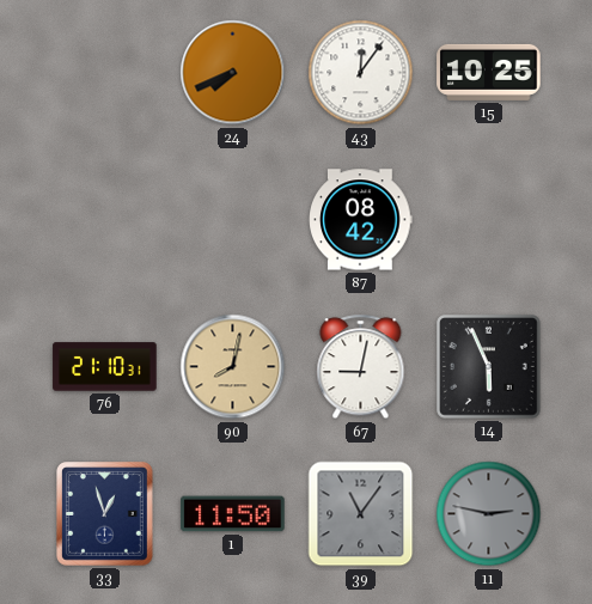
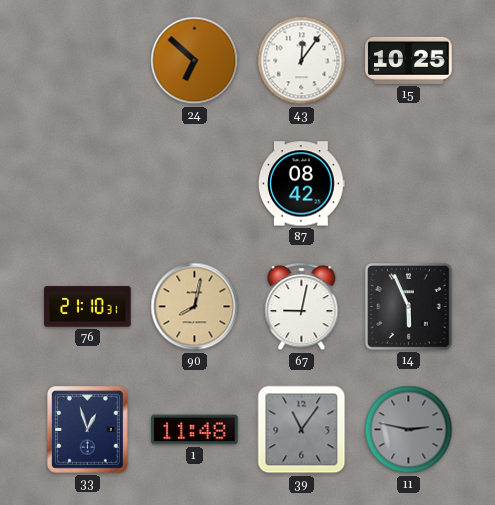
24: 7:41 -> 6:52 (195, 61)
1: 11:50 -> 11:48 (195, 430)
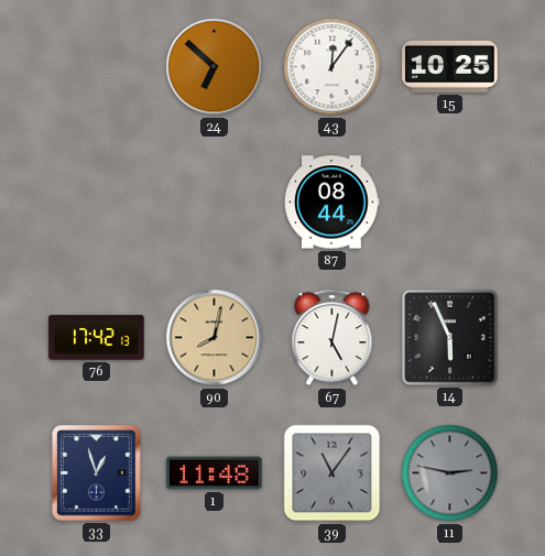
87: 08:42 -> 08:44 (333, 203)
76: 21:10 -> 17:42 (97, 338)
67: 9:02 -> 5:02 (333, 338)
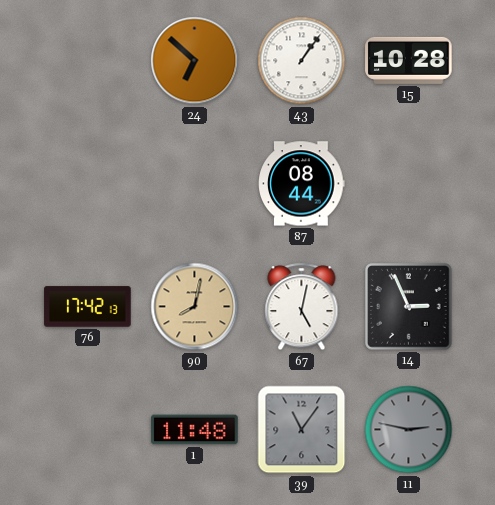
43: 12:06 -> 1:06 (302, 61)
15: 10:25 -> 10:28 (409, 60)
14: 5:56 -> 2:56 (409, 307)
33: 12:57 -> none (97, 473)
